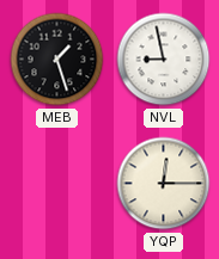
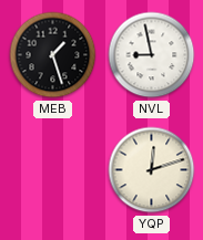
YQP: 12:15 -> 12:12 (152, 170)
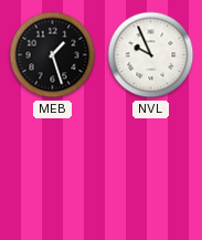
NVL: 8:58 -> 9:56 (151, 55)
YQP: 12:12 -> none (152, 170)
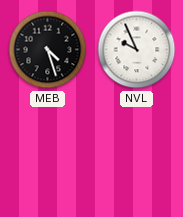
MEB: 1:27 -> 4:27 (48, 50)
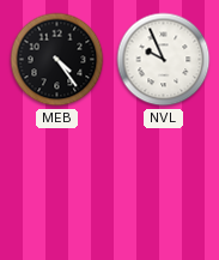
MEB: 4:27 -> 4:24 (57, 60)
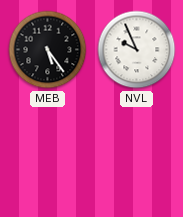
MEB: 4:24 -> 5:24 (48, 50)
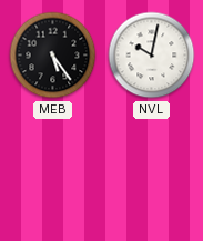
NVL: 9:56 -> 10:02 (152, 56)
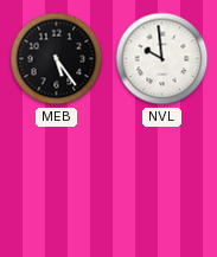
NVL: 10:02 -> 9:59 (162, 59)
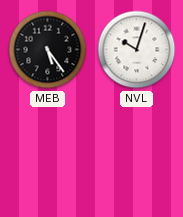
NVL: 9:59 -> 10:03 (137, 50)
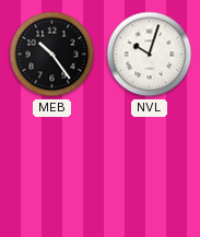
MEB: 5:24 -> 10:24 (52, 55)
